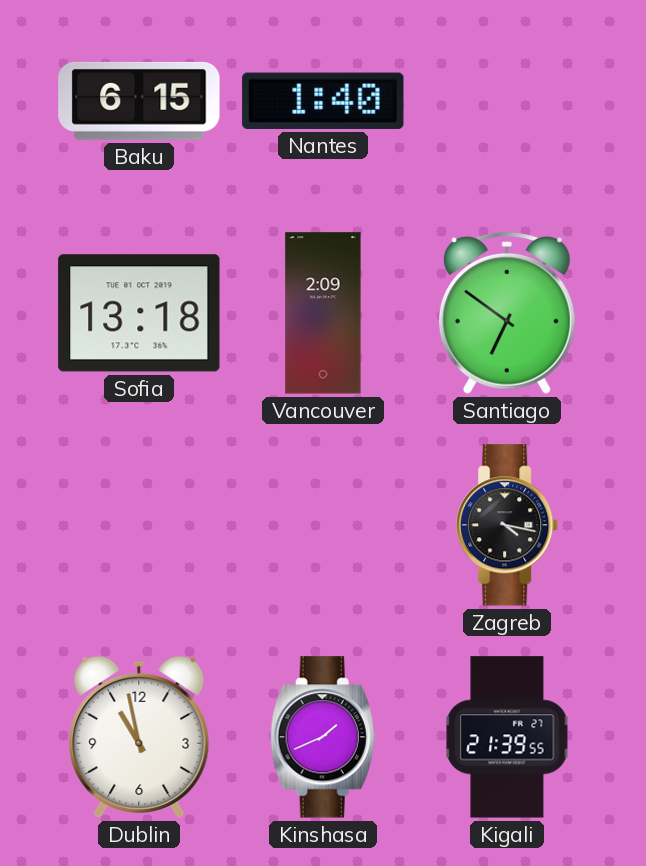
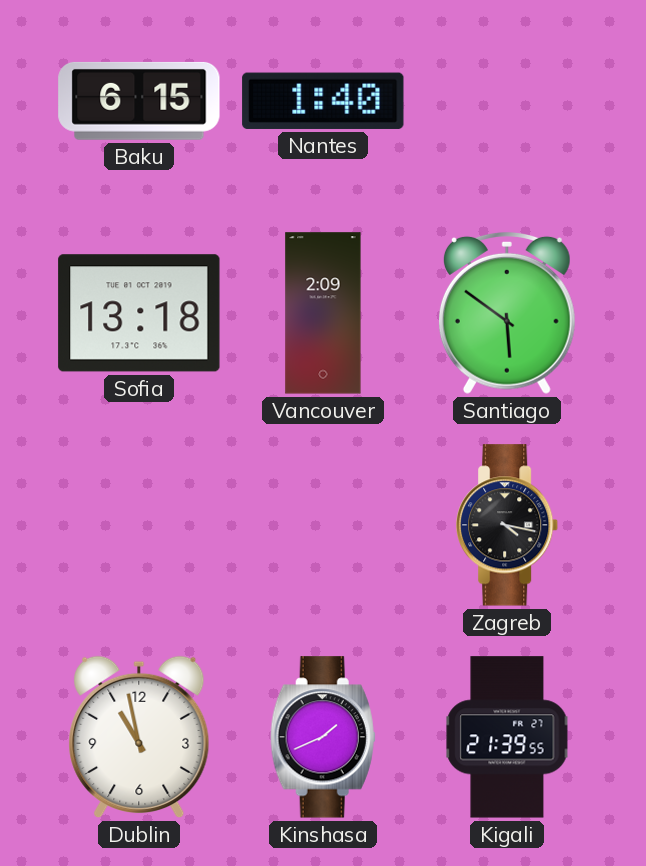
Santiago: 6:51 -> 5:51 (507, 313)
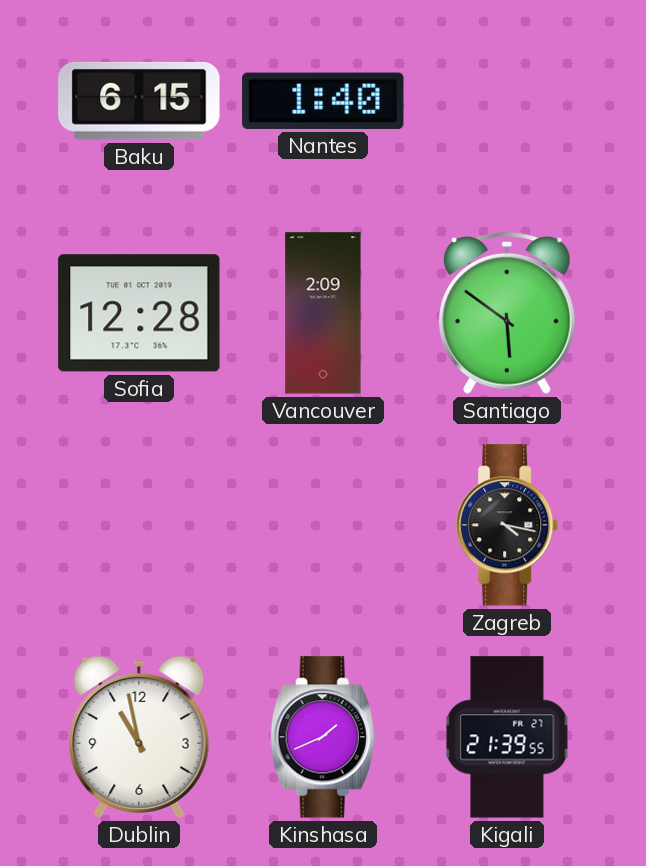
Sofia: 13:18 -> 12:28 (139, 313)
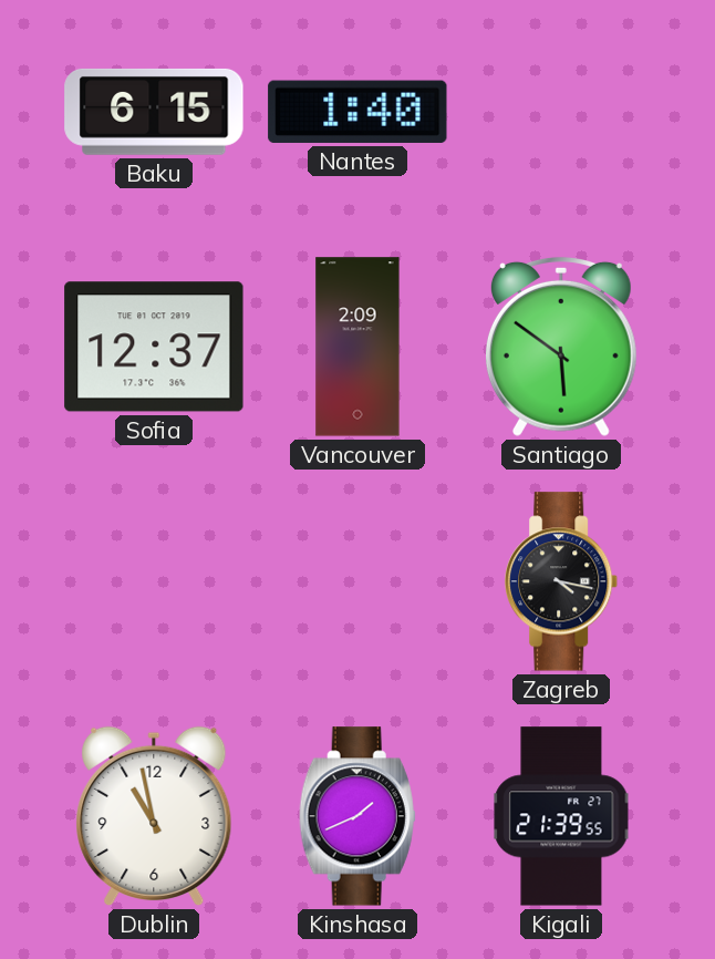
Sofia: 12:28 -> 12:37 (154, 347)
